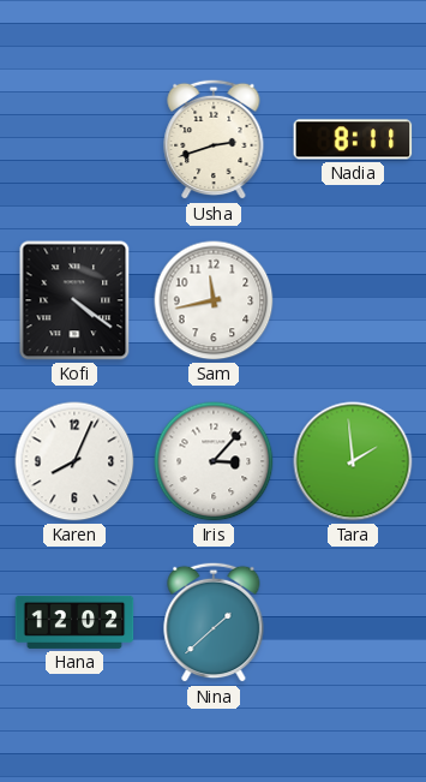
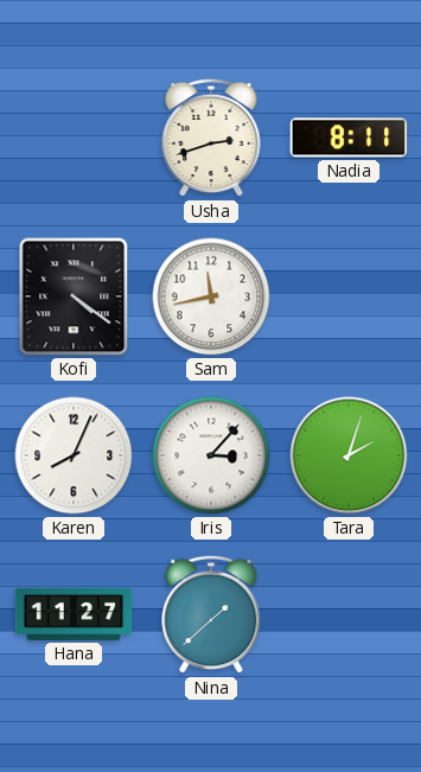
Tara: 1:59 -> 2:03 (349, 455)
Hana: 12:02 -> 11:27 (74, 614)
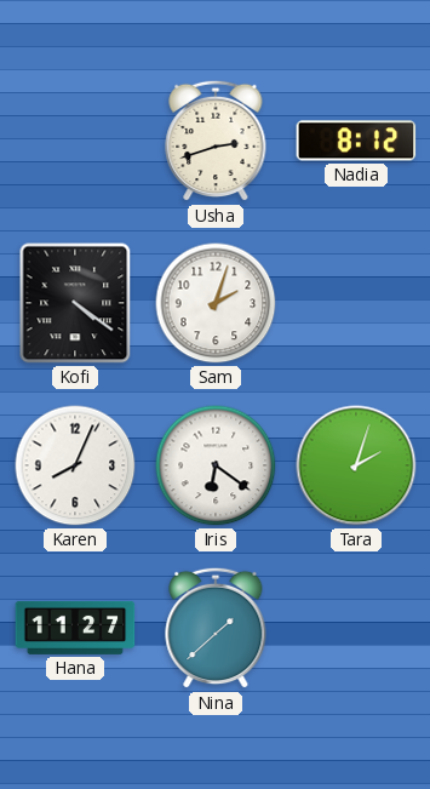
Nadia: 8:11 -> 8:12 (356, 141)
Sam: 11:43 -> 2:03 (216, 303)
Iris: 3:07 -> 6:21 (216, 465)
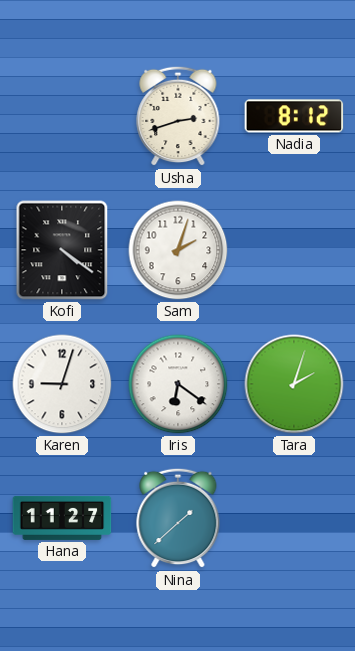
Karen: 8:04 -> 9:03 (62, 384)
